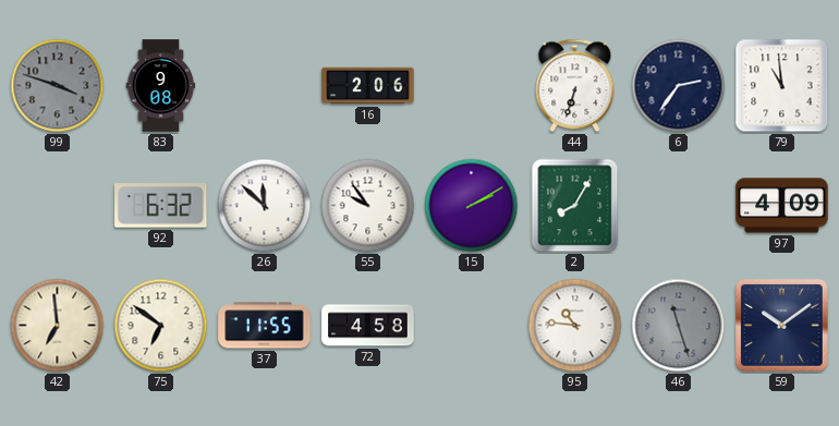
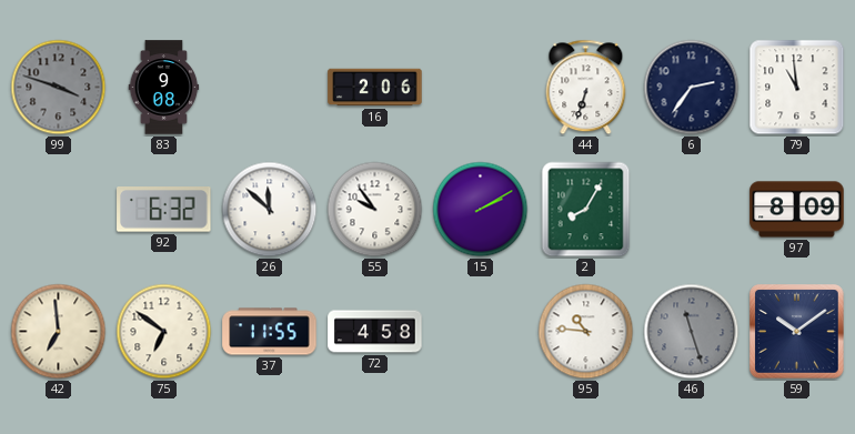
97: 4:09 -> 8:09 (797, 210)
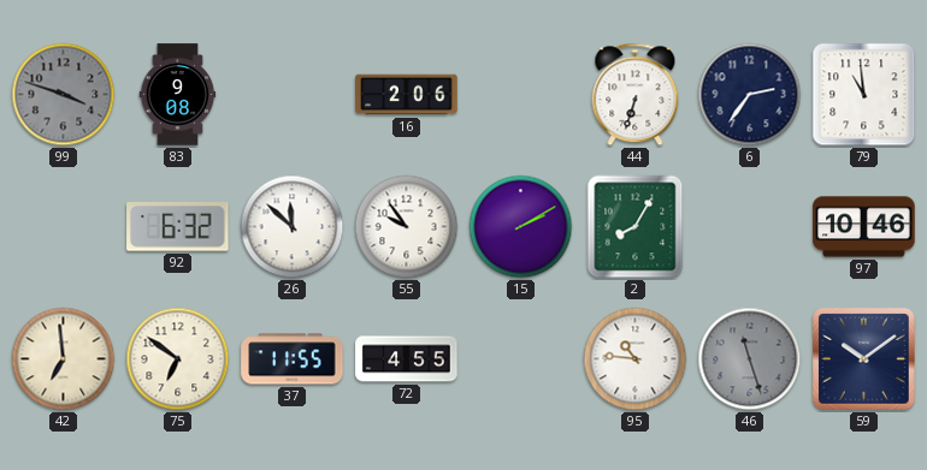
97: 8:09 -> 10:46 (864, 227)
72: 4:58 -> 4:55 (407, 359)
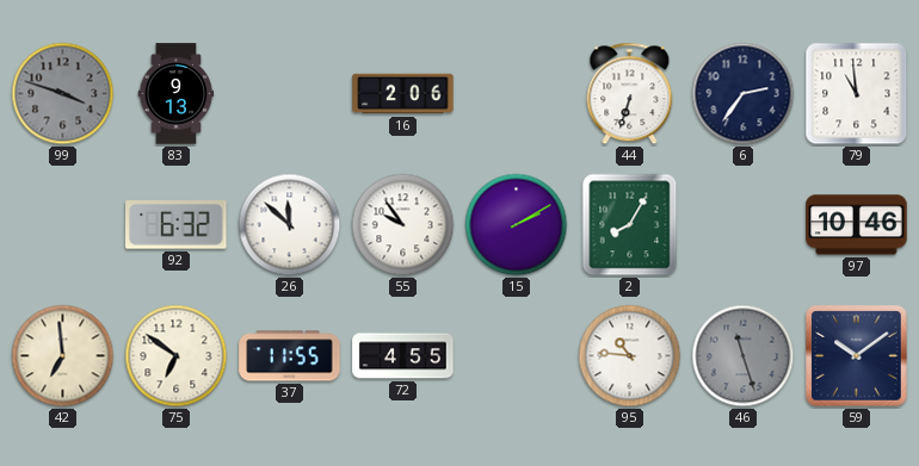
83: 9:08 -> 9:13 (177, 94)
